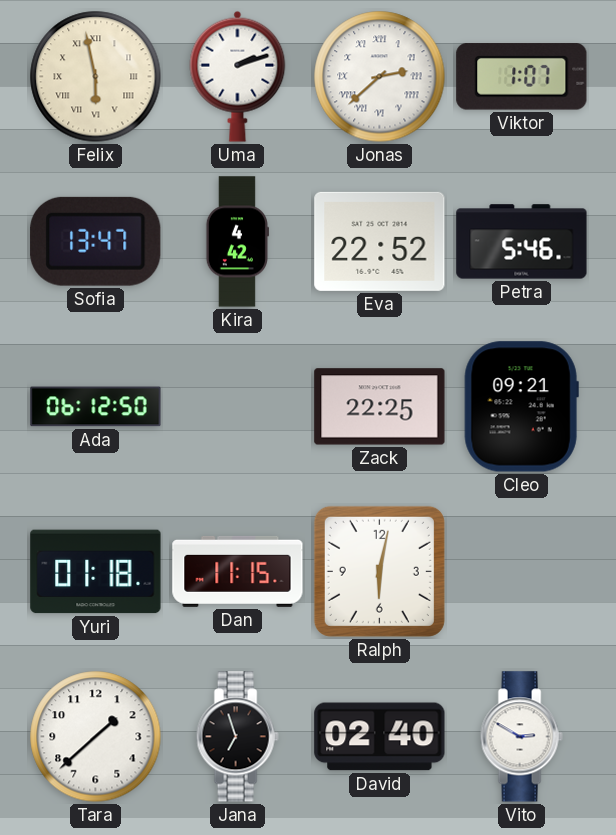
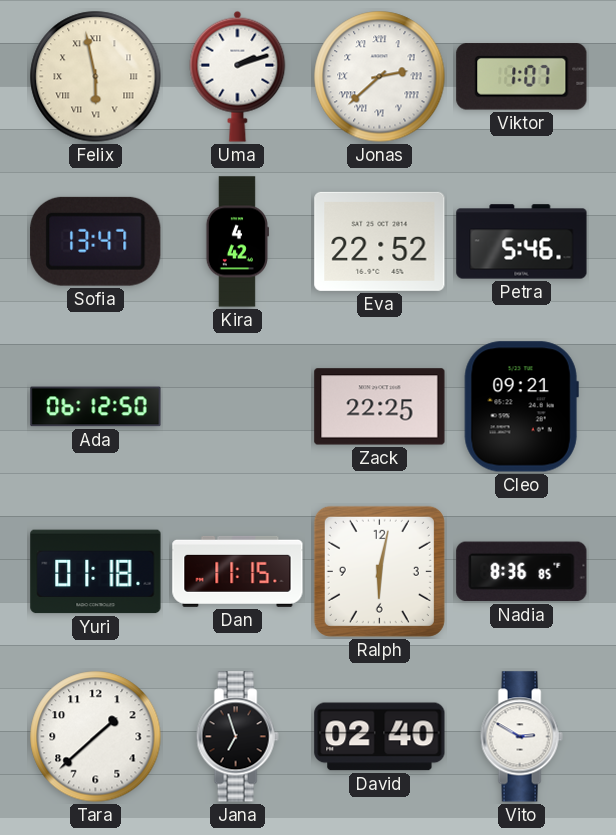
Nadia: none -> 8:36 (522, 572)
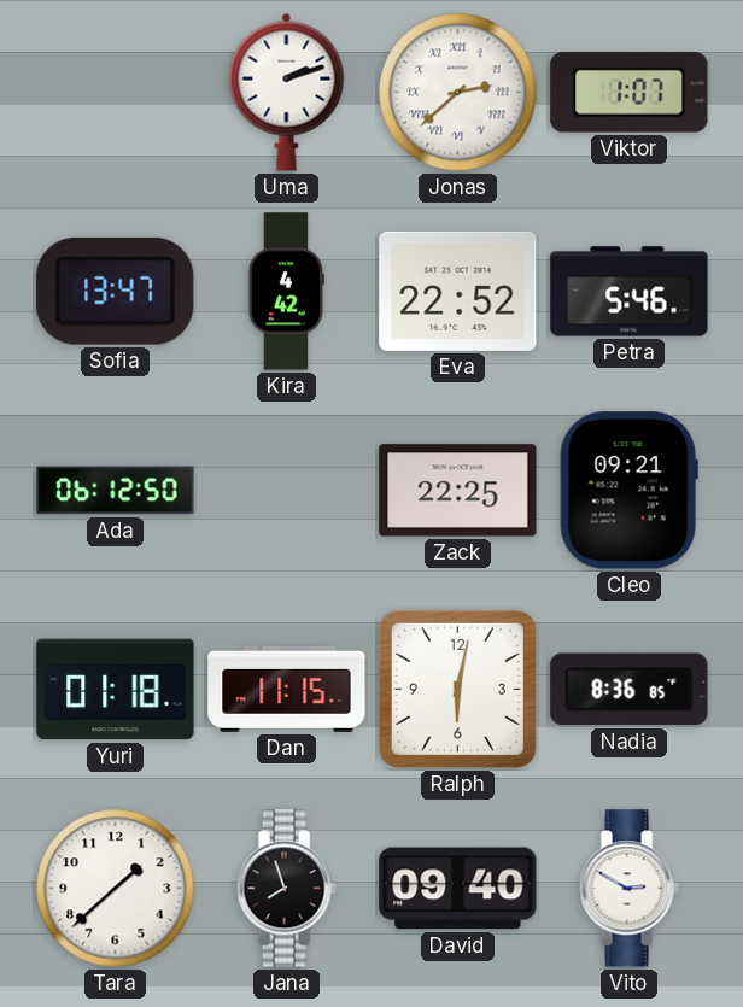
Felix: 5:58 -> none (96, 77)
Jana: 6:57 -> 7:57 (286, 889)
David: 02:40 -> 09:40 (458, 889)
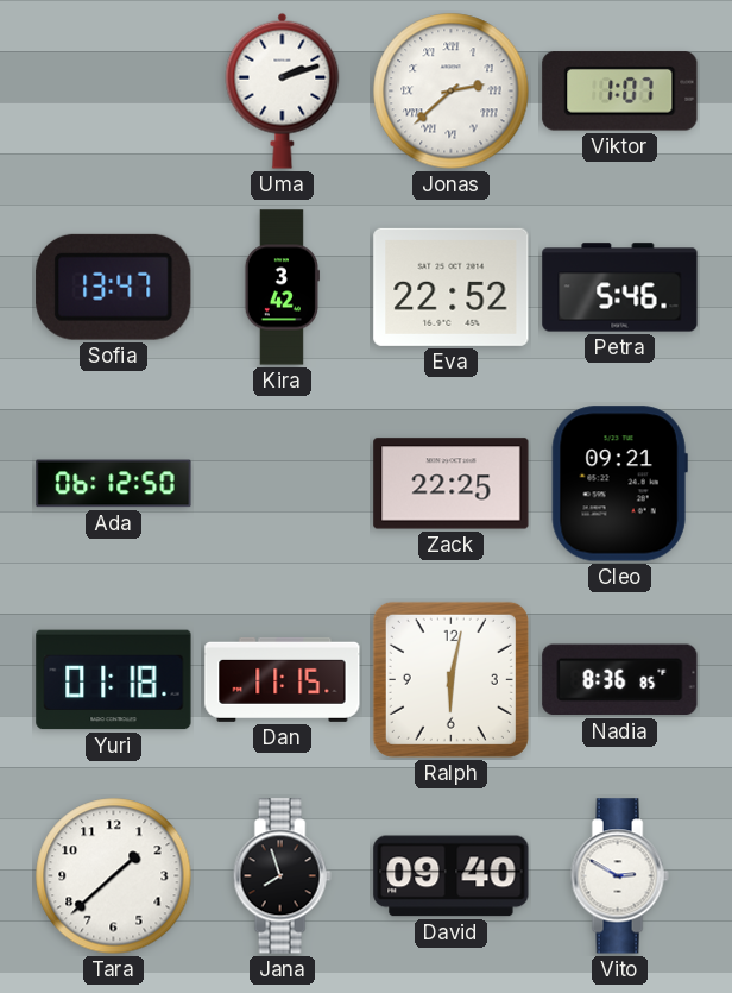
Kira: 4:42 -> 3:42 (282, 288)
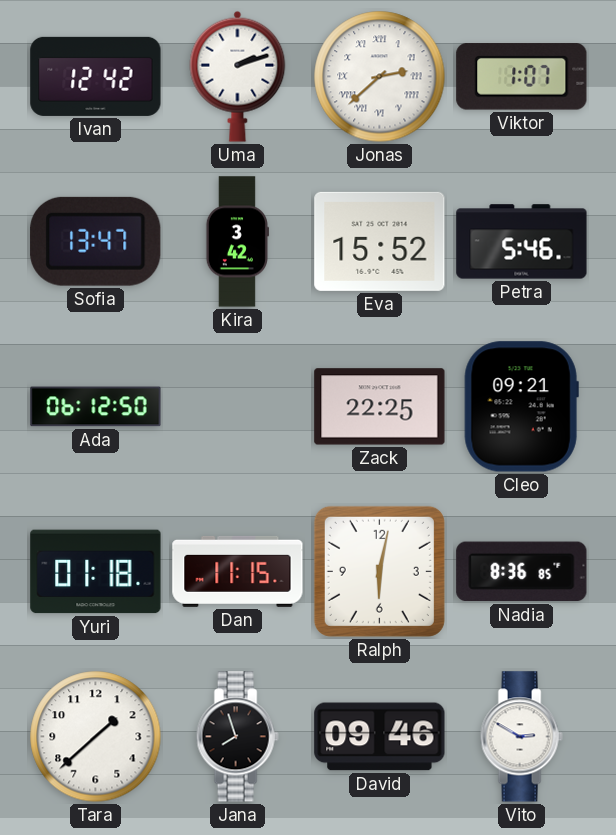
Ivan: none -> 12:42 (96, 76)
Eva: 22:52 -> 15:52 (380, 241)
David: 09:40 -> 09:46 (380, 737)
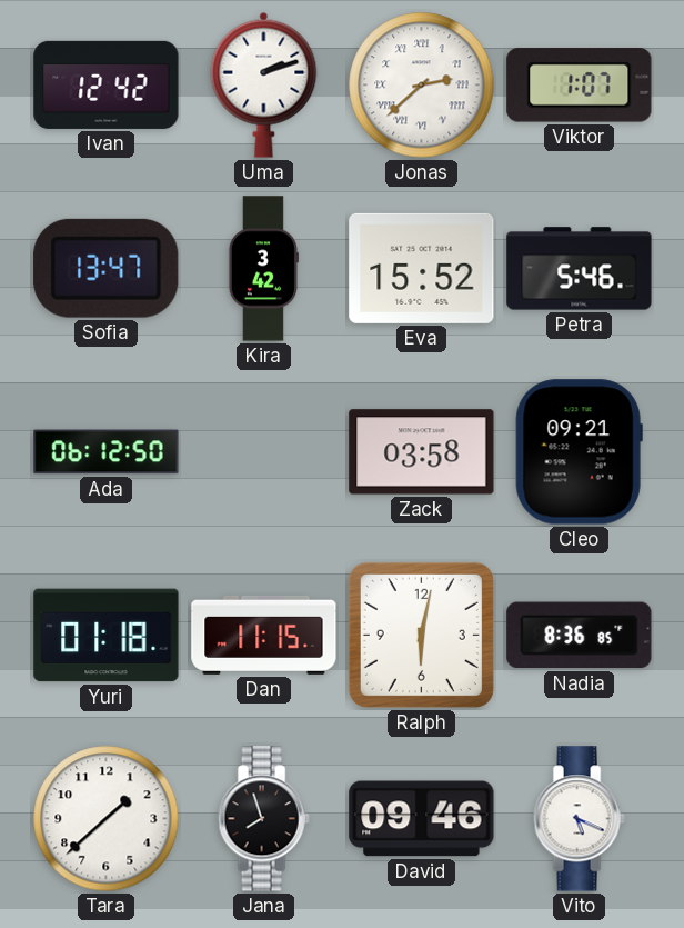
Zack: 22:25 -> 03:58 (422, 452)
Vito: 2:50 -> 5:19 (579, 819)
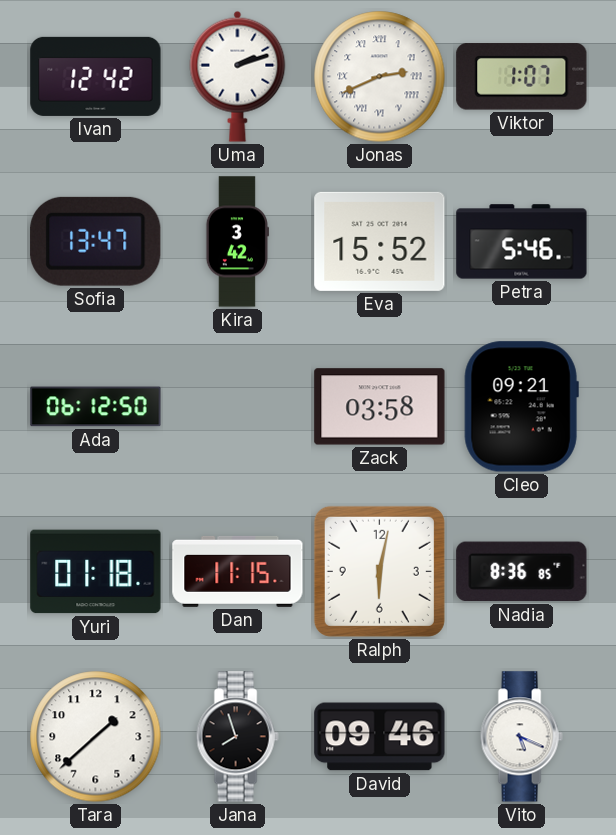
Jonas: 2:38 -> 2:41 (380, 77)
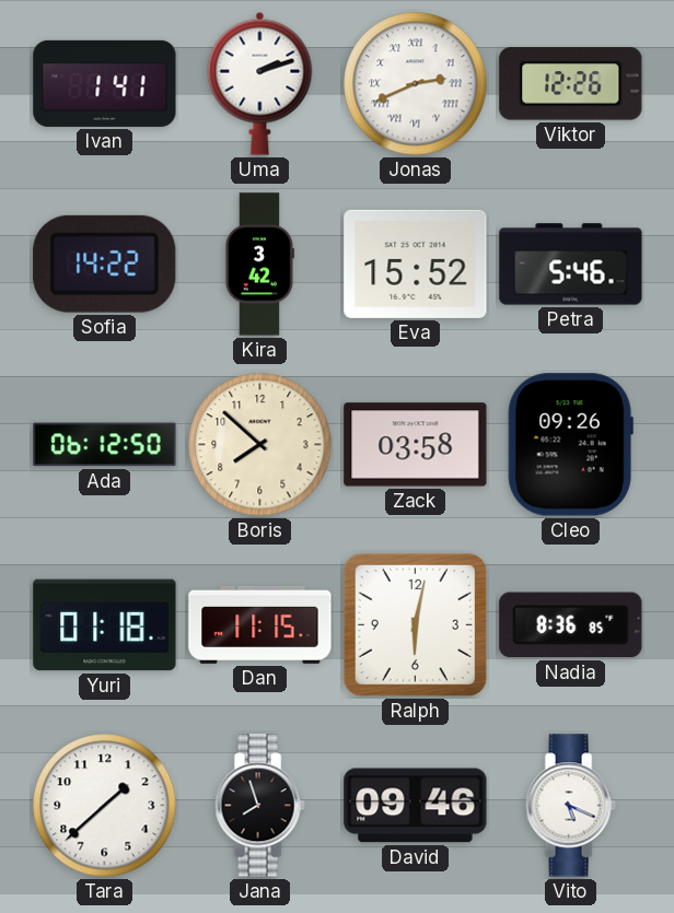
Ivan: 12:42 -> 1:41 (105, 83)
Viktor: 1:07 -> 12:26 (571, 84)
Sofia: 13:47 -> 14:22 (105, 264)
Boris: none -> 7:52 (260, 445)
Cleo: 09:21 -> 09:26 (570, 445)
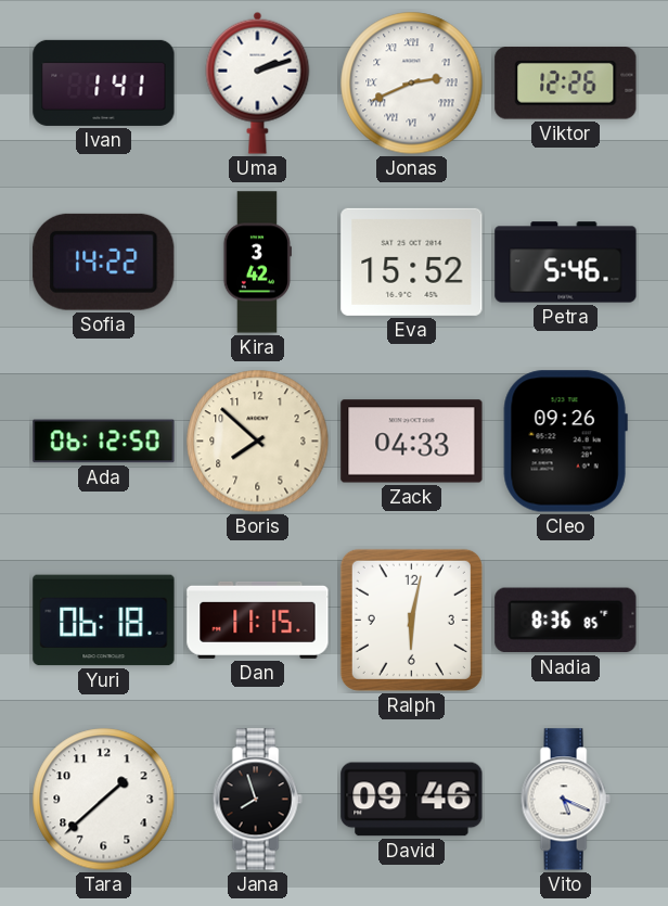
Zack: 03:58 -> 04:33 (412, 442)
Yuri: 01:18 -> 06:18 (104, 621)
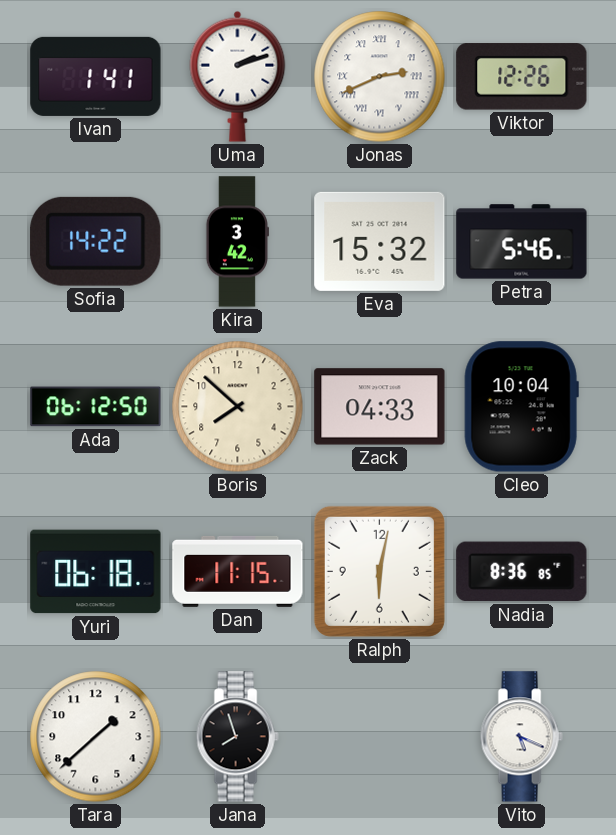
Eva: 15:52 -> 15:32 (380, 241)
Cleo: 09:26 -> 10:04 (521, 407)
David: 09:46 -> none (412, 800)
